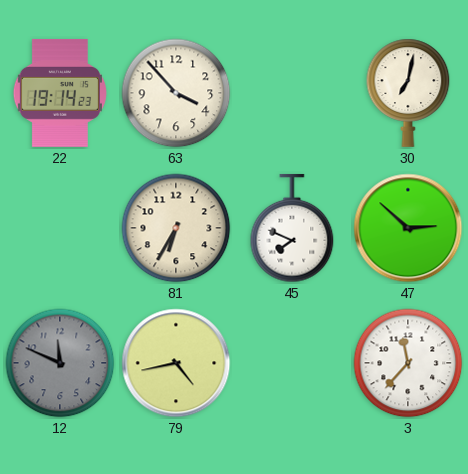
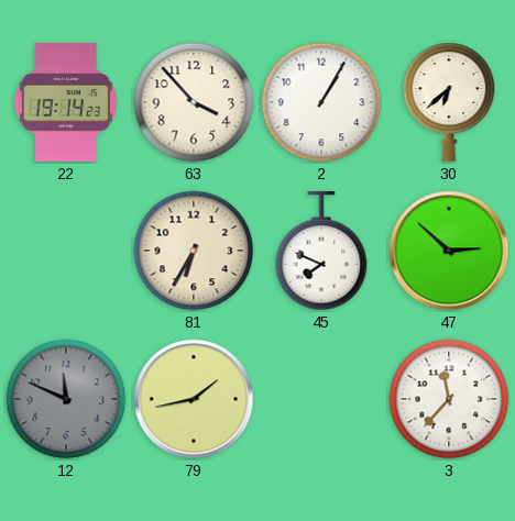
2: none -> 1:05 (321, 102)
30: 7:02 -> 6:38 (449, 102)
79: 4:43 -> 1:43 (194, 399)
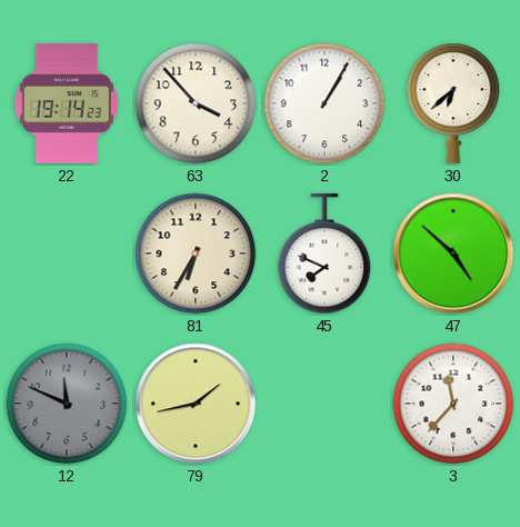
47: 2:52 -> 4:52 (453, 253)
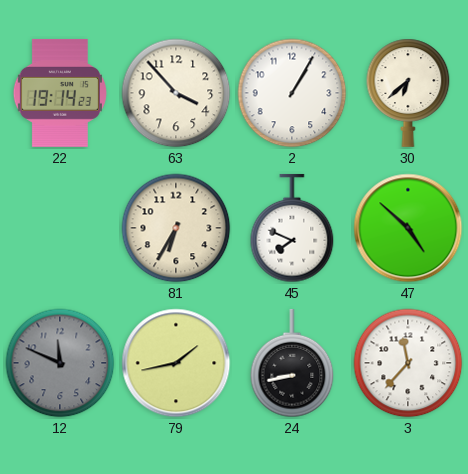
24: none -> 8:43 (292, 363)
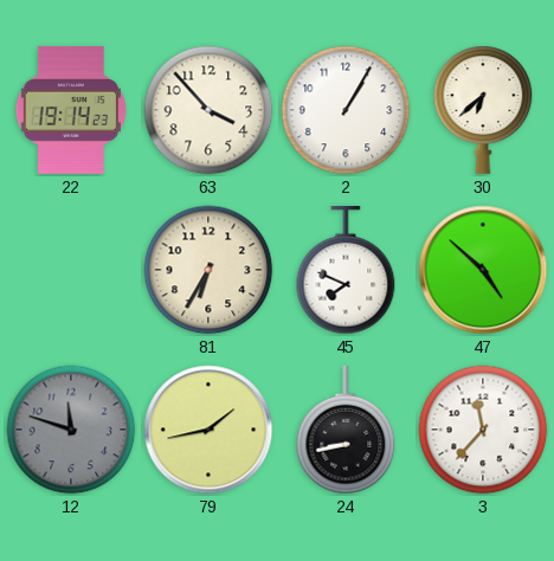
12: 11:49 -> 11:48 (71, 430)
